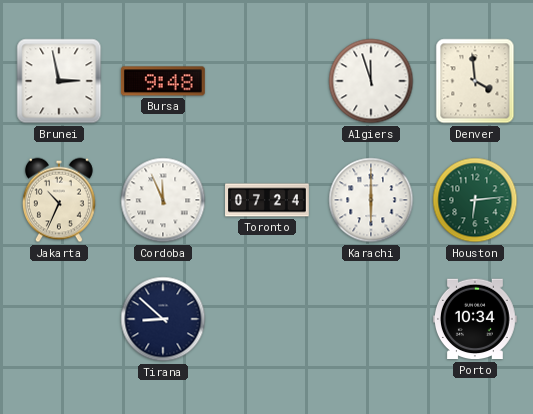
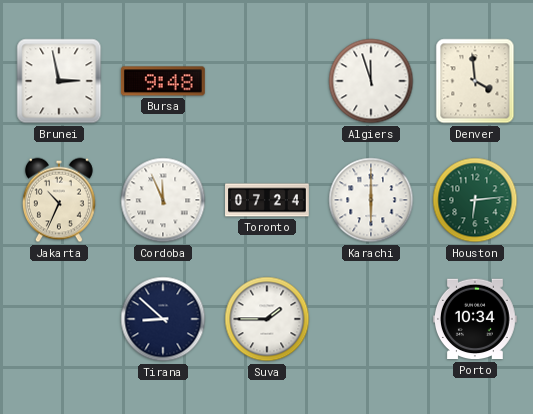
Suva: none -> 1:45 (267, 319)
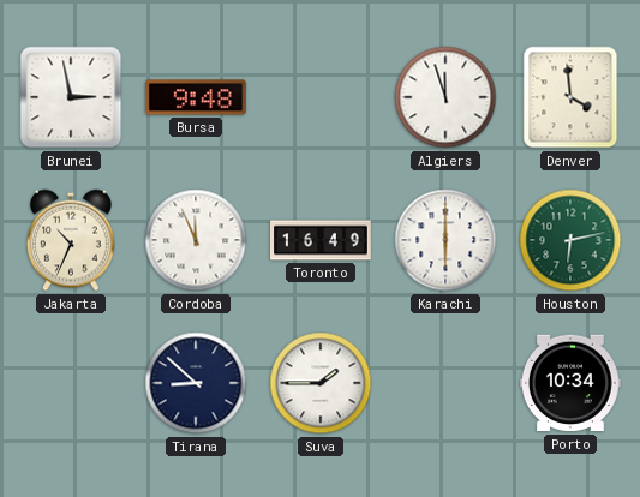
Toronto: 07:24 -> 16:49 (322, 240)
Houston: 6:14 -> 6:13 (570, 240)
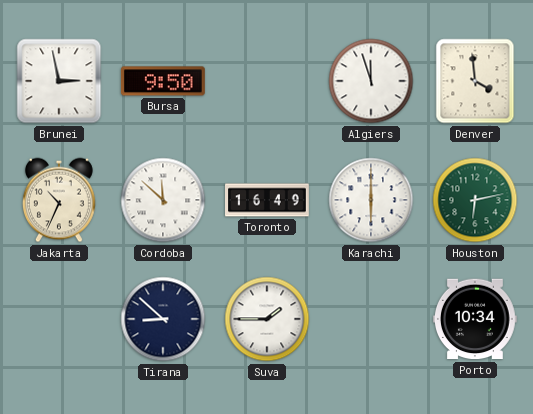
Bursa: 9:48 -> 9:50 (163, 81)
Cordoba: 11:56 -> 11:52 (163, 200)
